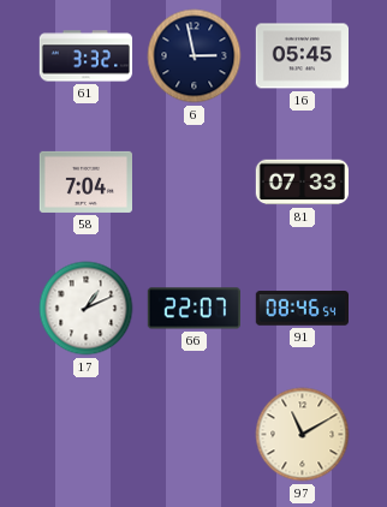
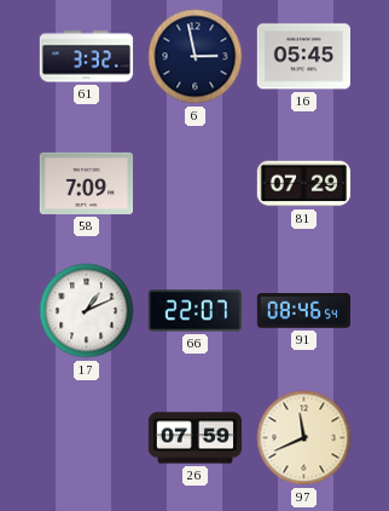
58: 7:04 -> 7:09 (86, 183)
81: 07:33 -> 07:29 (304, 184)
26: none -> 07:59 (196, 438)
97: 11:10 -> 11:41 (304, 438)
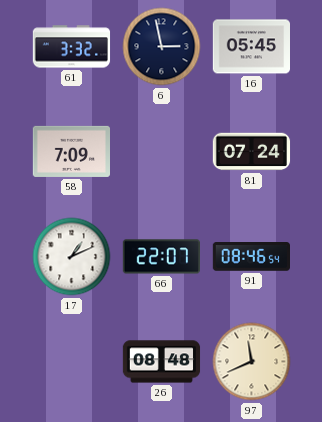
81: 07:29 -> 07:24 (252, 152)
26: 07:59 -> 08:48 (162, 362)
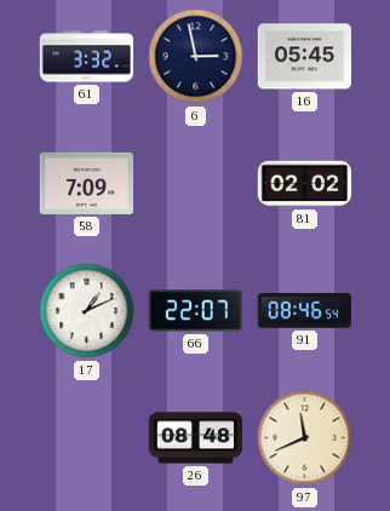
81: 07:24 -> 02:02 (305, 184)
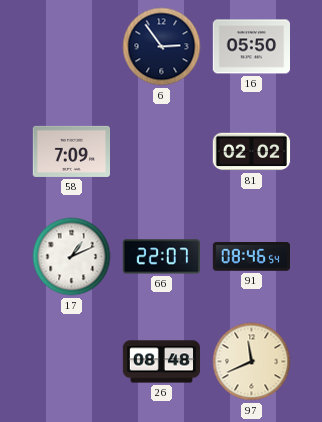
61: 3:32 -> none (87, 57)
6: 2:58 -> 2:54 (162, 47)
16: 05:45 -> 05:50 (251, 47)
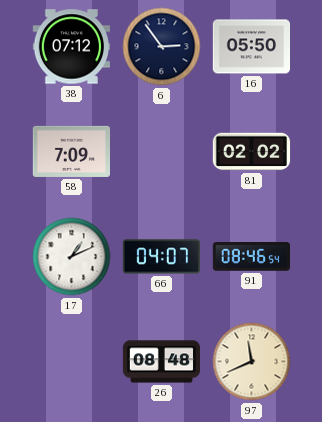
38: none -> 07:12 (71, 47)
66: 22:07 -> 04:07 (161, 257)
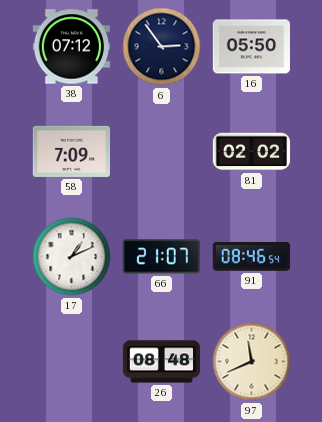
66: 04:07 -> 21:07 (161, 257)
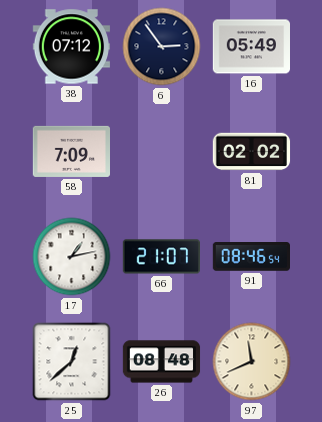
16: 05:50 -> 05:49 (251, 47)
17: 1:11 -> 1:13 (72, 257)
25: none -> 12:38 (72, 362)
